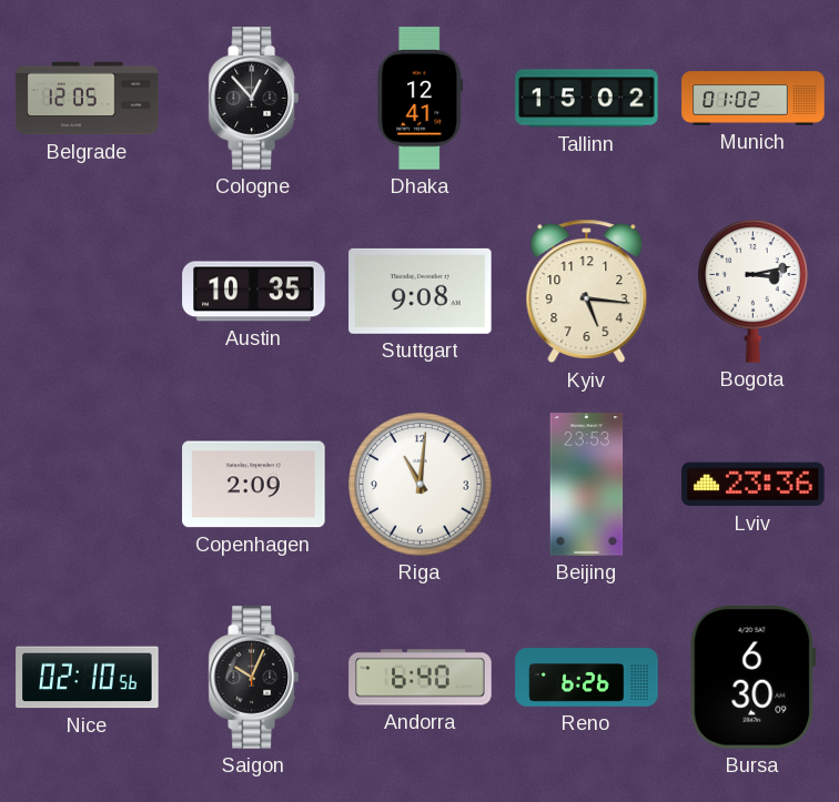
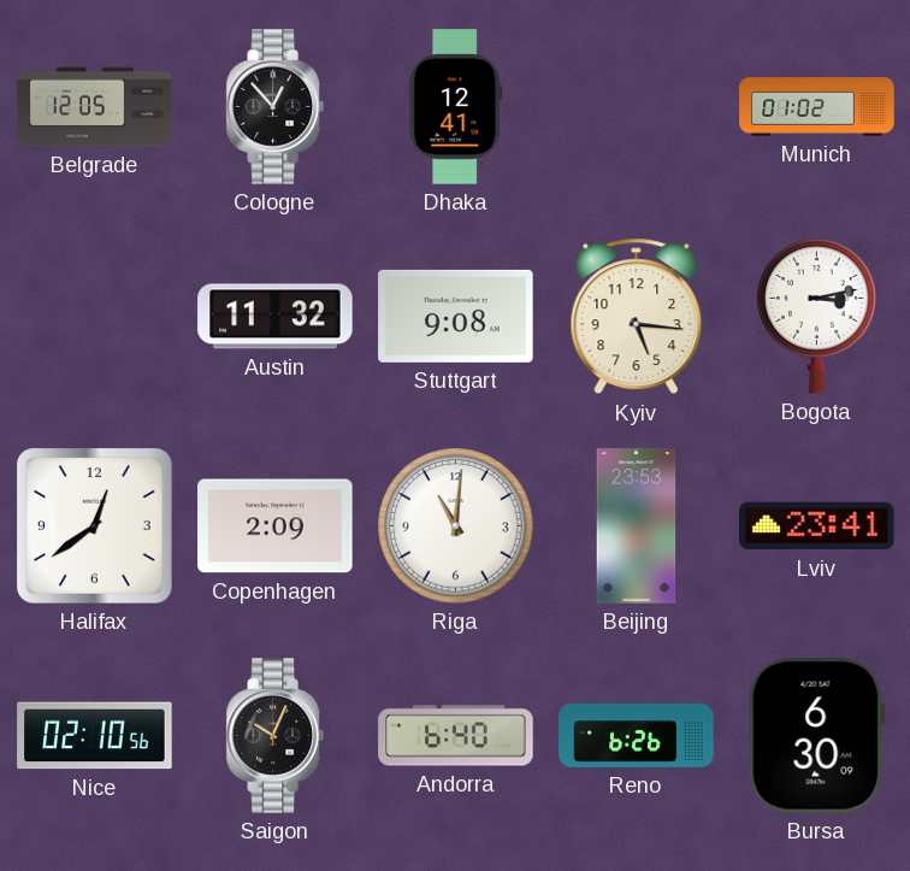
Tallinn: 15:02 -> none (587, 99)
Austin: 10:35 -> 11:32 (276, 317)
Halifax: none -> 12:39 (95, 526)
Lviv: 23:36 -> 23:41 (817, 526)
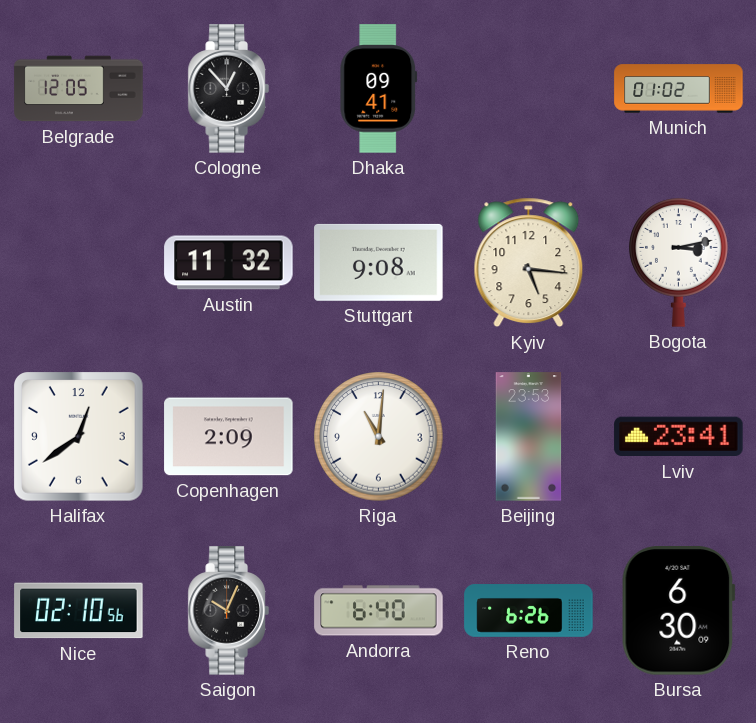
Dhaka: 12:41 -> 09:41 (379, 89)
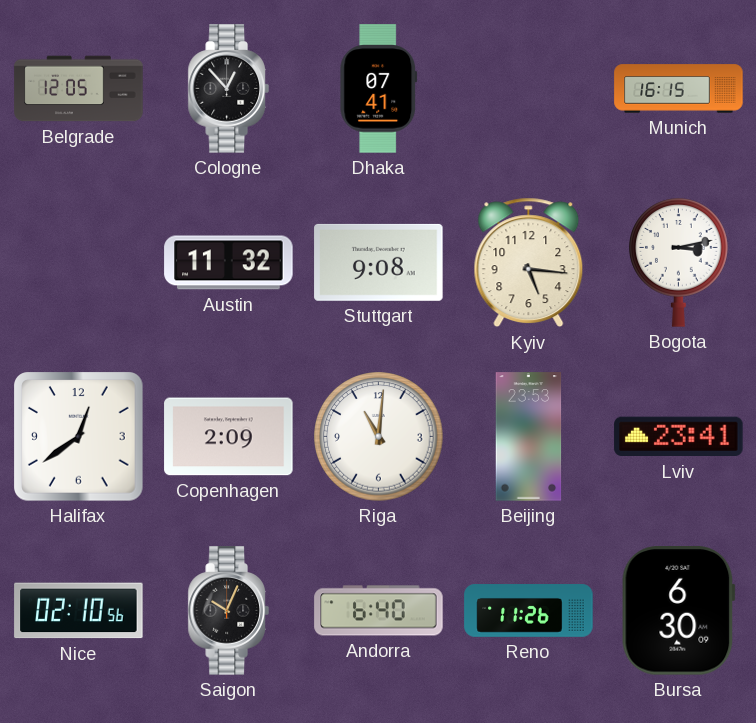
Dhaka: 09:41 -> 07:41 (379, 89)
Munich: 01:02 -> 16:15 (679, 89)
Reno: 6:26 -> 11:26 (529, 611)
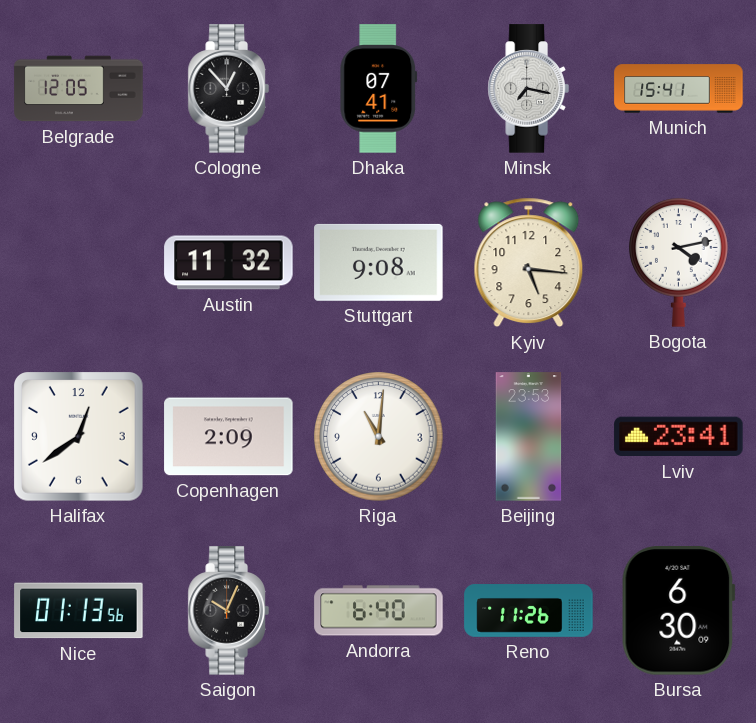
Minsk: none -> 7:17 (528, 89)
Munich: 16:15 -> 15:41 (679, 89)
Bogota: 3:13 -> 4:13 (679, 263)
Nice: 02:10 -> 01:13 (79, 611)
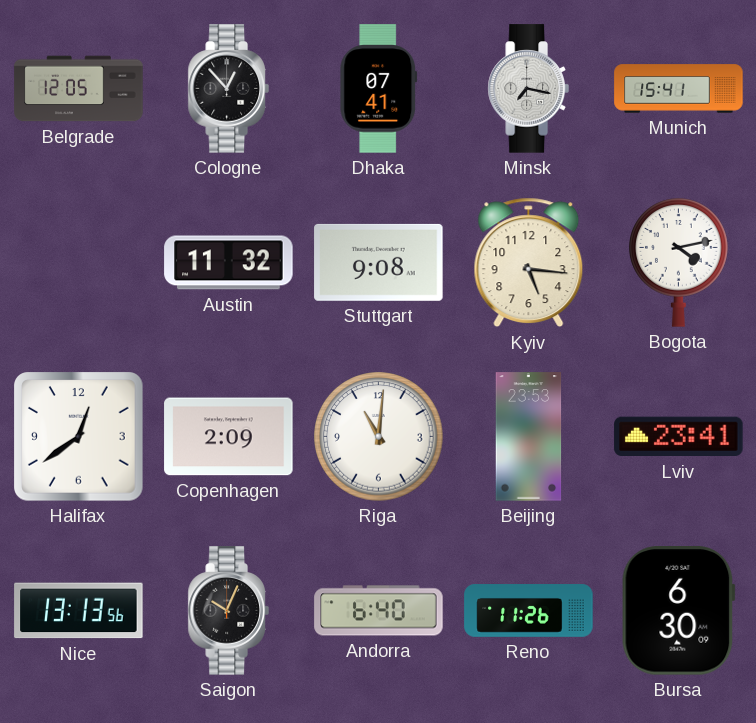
Nice: 01:13 -> 13:13 (79, 611)
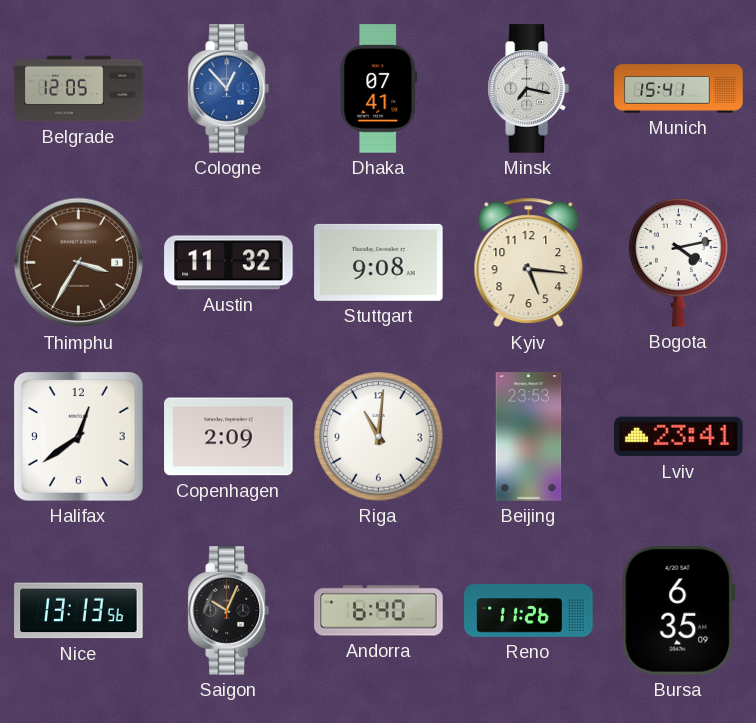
Cologne dial: black -> blue (228, 89)
Thimphu: none -> 3:35 (79, 263)
Bursa: 6:30 -> 6:35 (678, 611)
